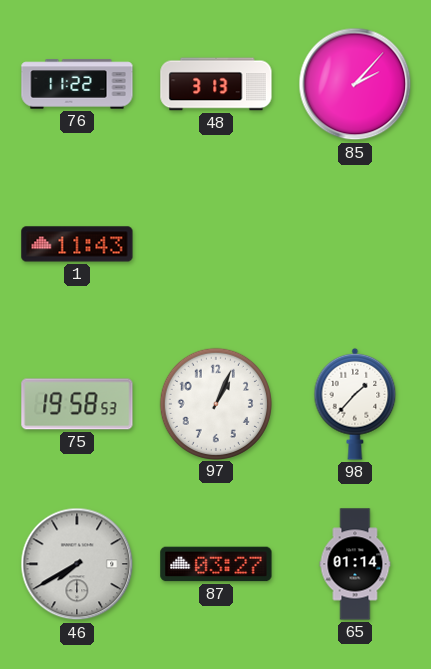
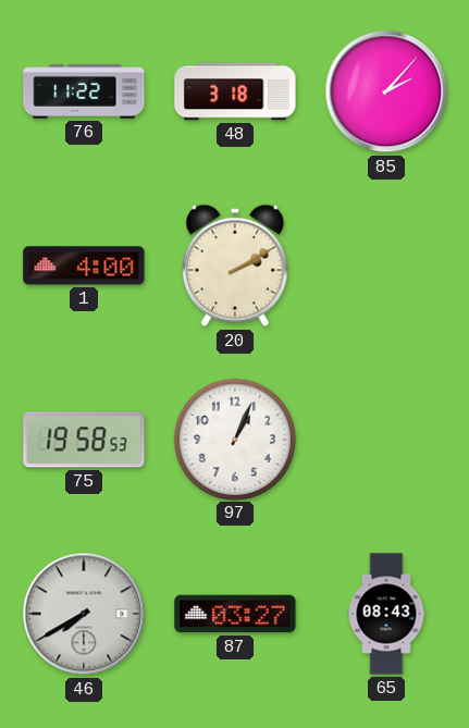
48: 3:13 -> 3:18 (235, 91)
1: 11:43 -> 4:00 (84, 266)
20: none -> 2:10 (235, 266)
98: 1:37 -> none (355, 404)
65: 01:14 -> 08:43 (386, 614)
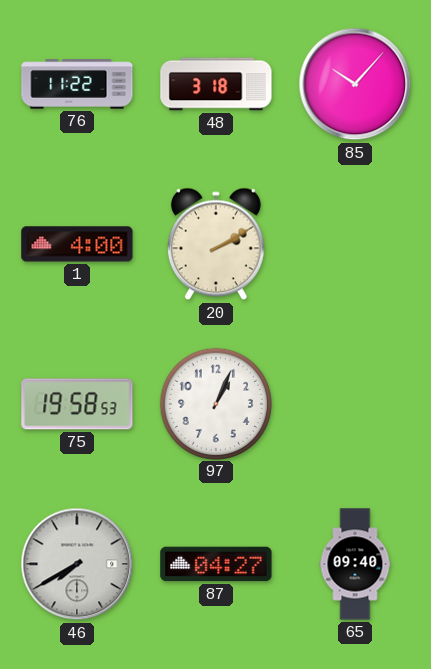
85: 2:07 -> 10:07 (355, 84)
87: 03:27 -> 04:27 (216, 564)
65: 08:43 -> 09:40 (355, 564)
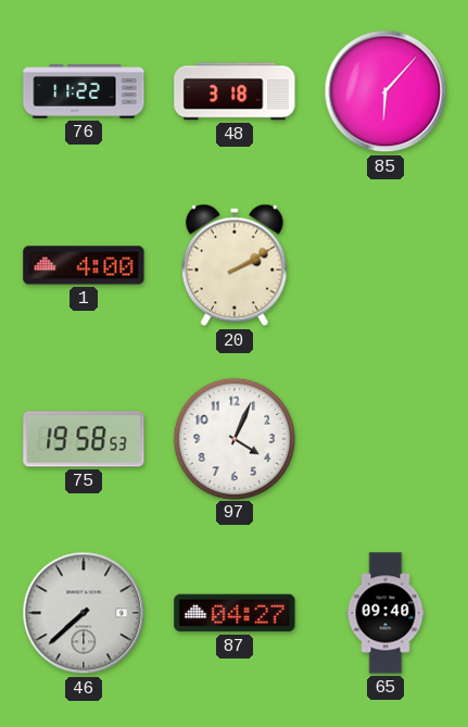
85: 10:07 -> 6:07 (385, 91)
97: 1:04 -> 4:04 (233, 438)
46: 7:40 -> 7:38 (84, 613)
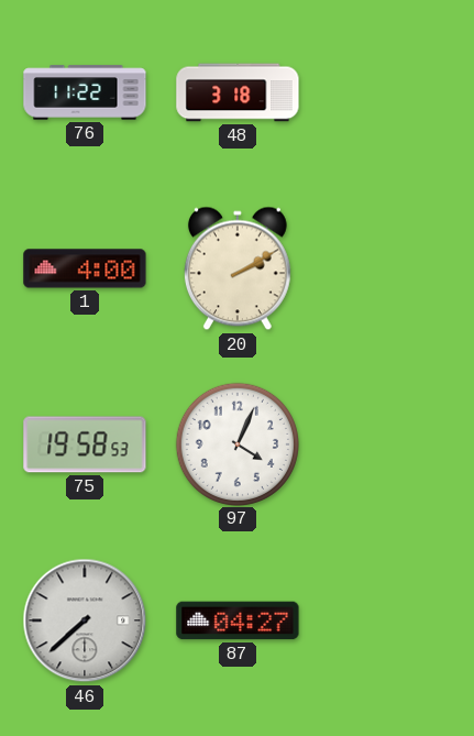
85: 6:07 -> none (385, 91)
65: 09:40 -> none (385, 613)
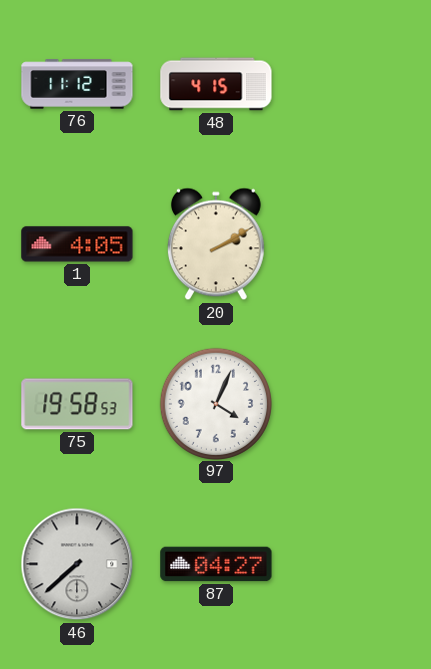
76: 11:22 -> 11:12 (77, 84)
48: 3:18 -> 4:15 (216, 84)
1: 4:00 -> 4:05 (77, 244)
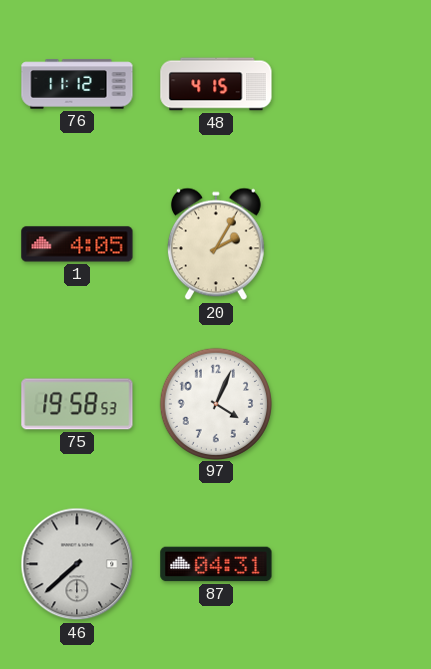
20: 2:10 -> 2:05 (216, 244)
87: 04:27 -> 04:31 (216, 564)
